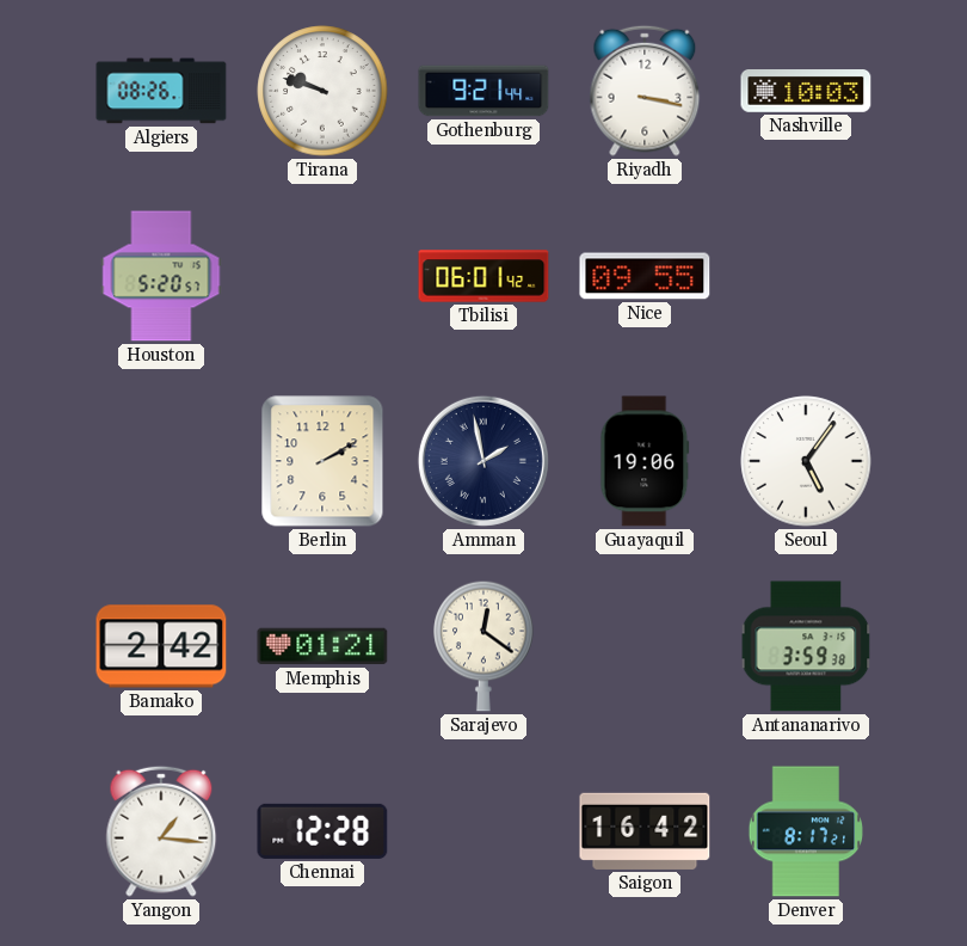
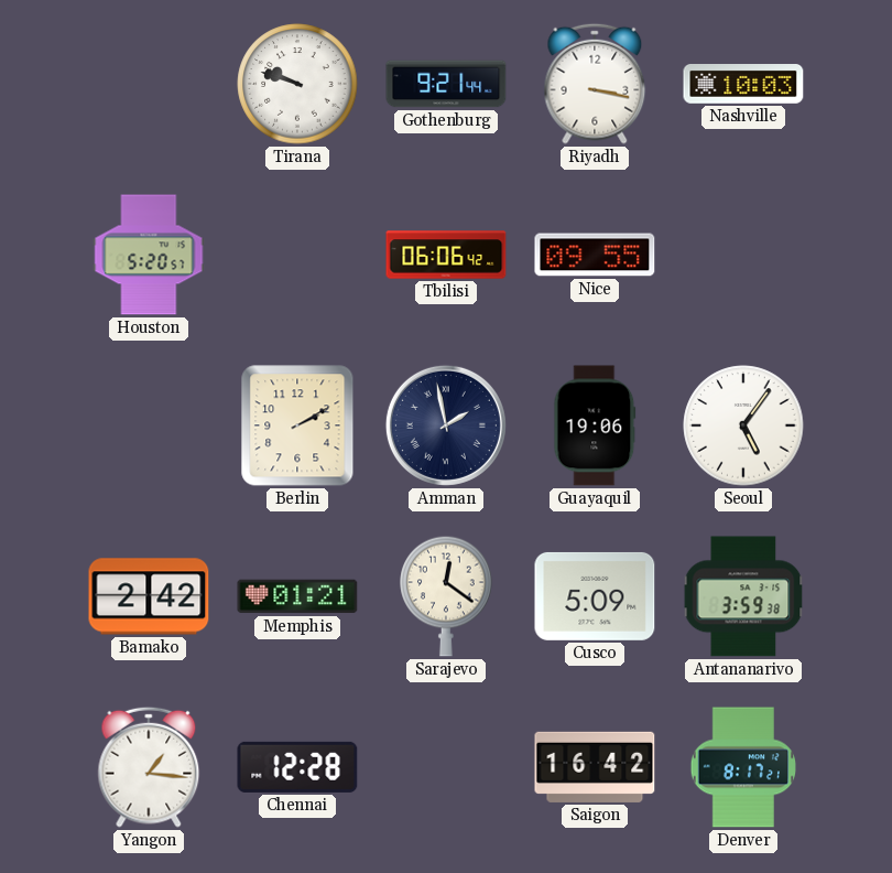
Algiers: 08:26 -> none (161, 91)
Tbilisi: 06:01 -> 06:06 (446, 255)
Cusco: none -> 5:09 (595, 596)
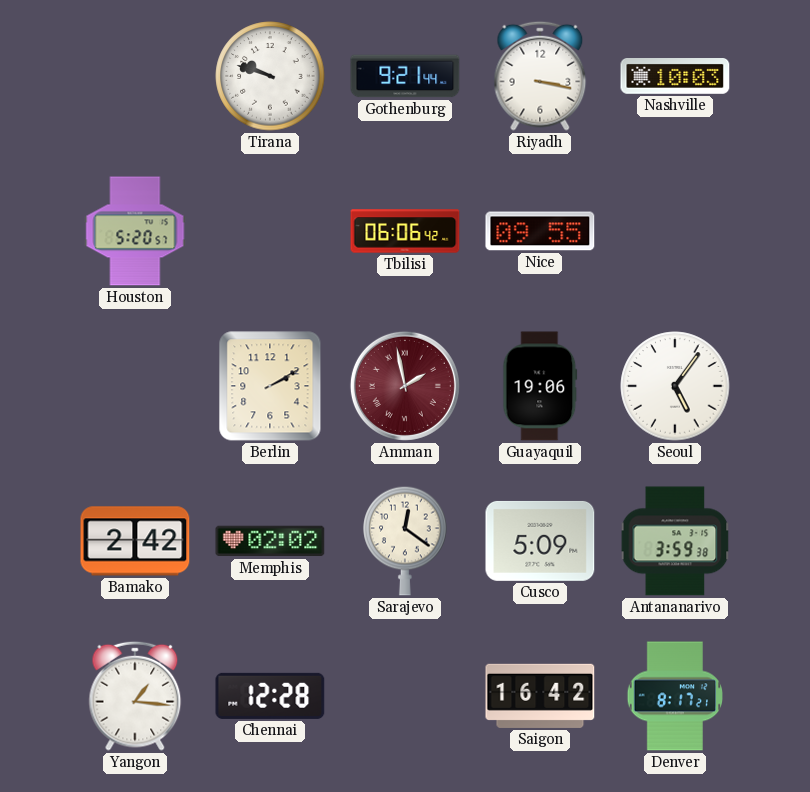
Amman dial: navy -> burgundy (405, 386)
Memphis: 01:21 -> 02:02 (270, 541)
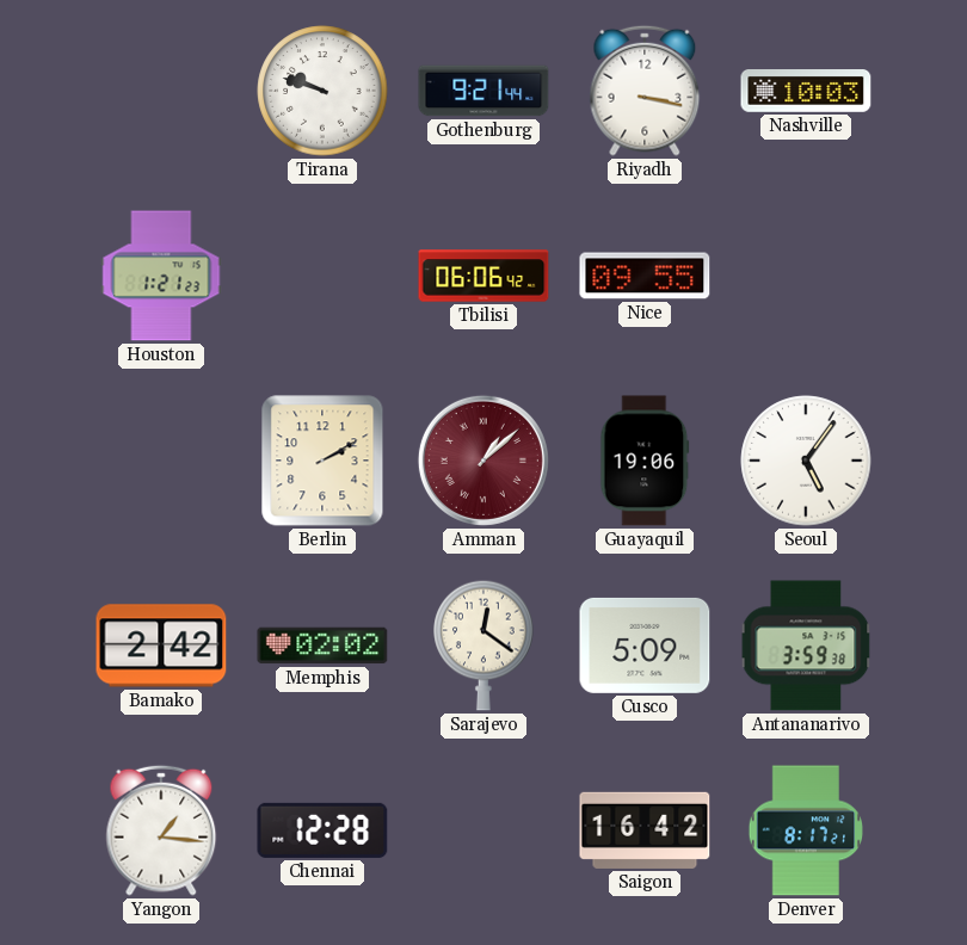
Houston: 5:20 -> 1:21 (161, 276)
Amman: 1:58 -> 1:08 (483, 461)
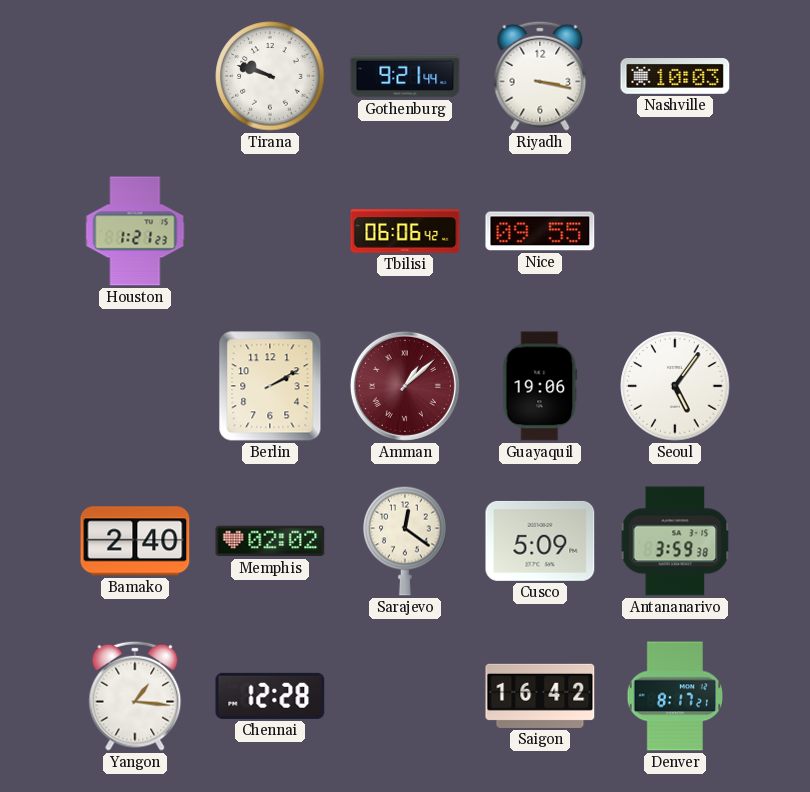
Bamako: 2:42 -> 2:40 (135, 541)
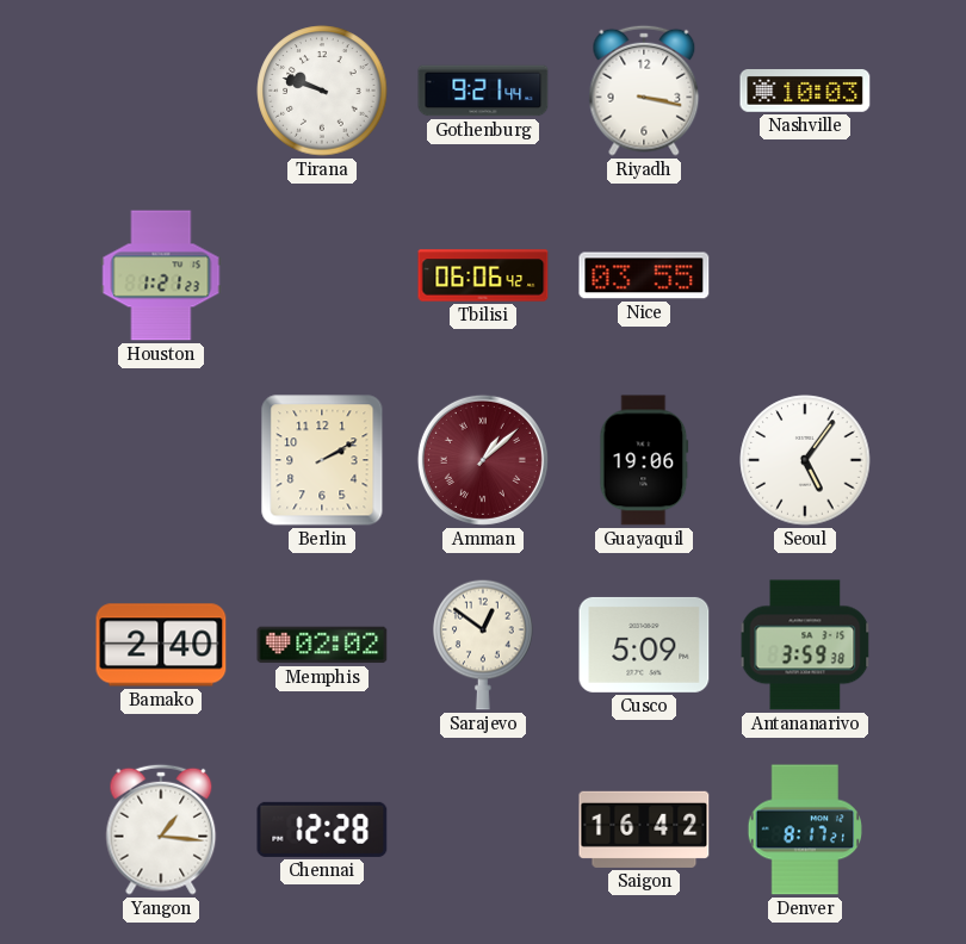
Nice: 09:55 -> 03:55 (644, 275)
Sarajevo: 12:21 -> 12:51 (483, 645)
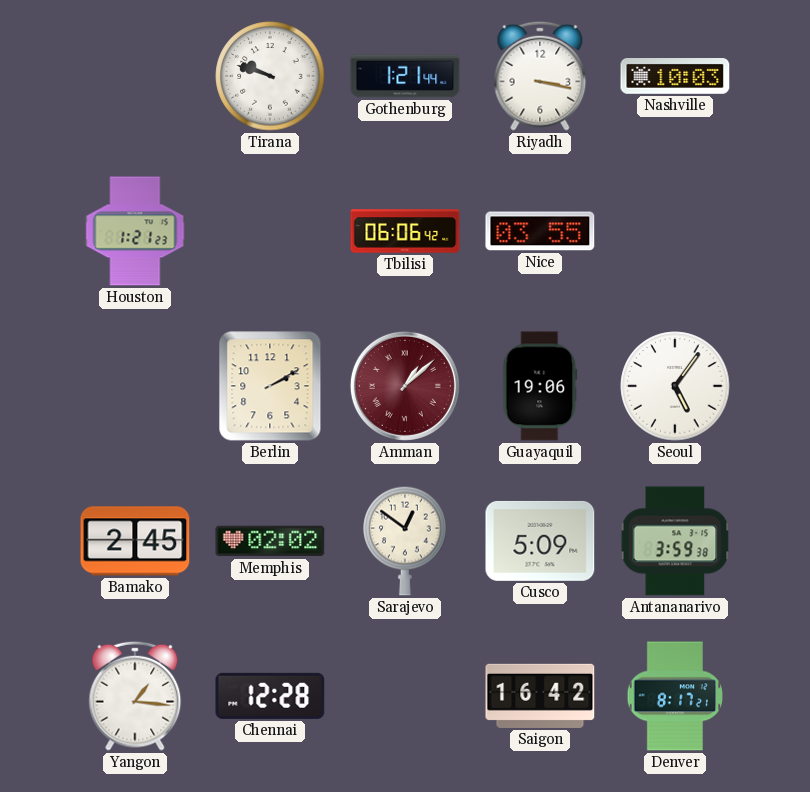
Gothenburg: 9:21 -> 1:21 (405, 76)
Bamako: 2:40 -> 2:45 (135, 541)
